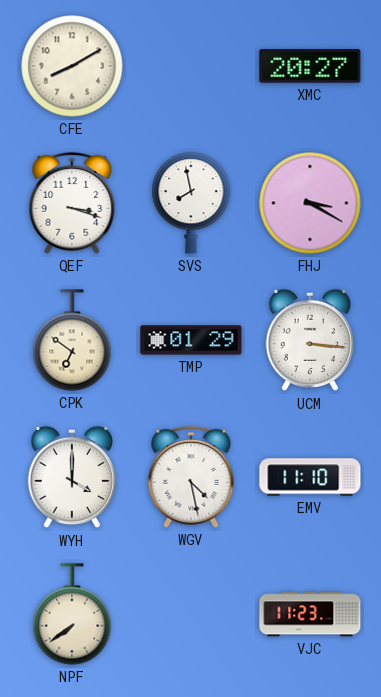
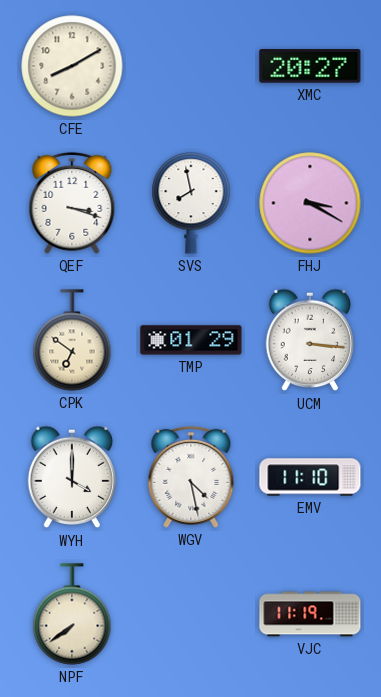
VJC: 11:23 -> 11:19 (310, 614)
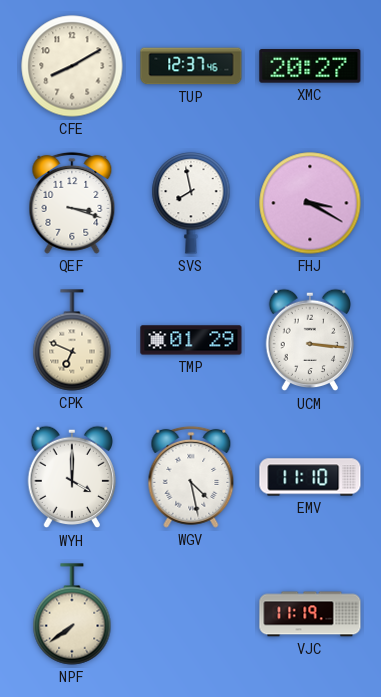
TUP: none -> 12:37 (191, 66)
CPK: 6:51 -> 6:49 (72, 340)
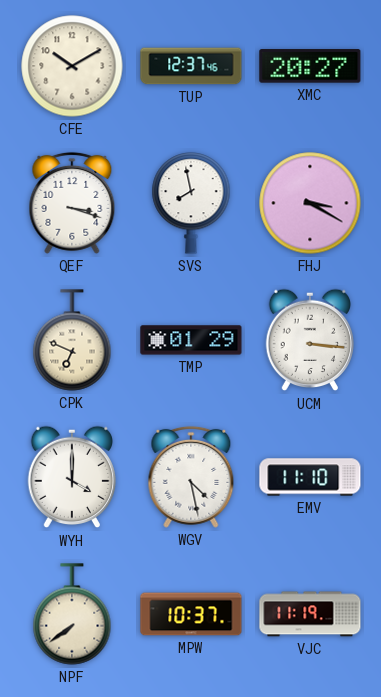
CFE: 8:10 -> 10:10 (72, 66)
MPW: none -> 10:37 (191, 614)
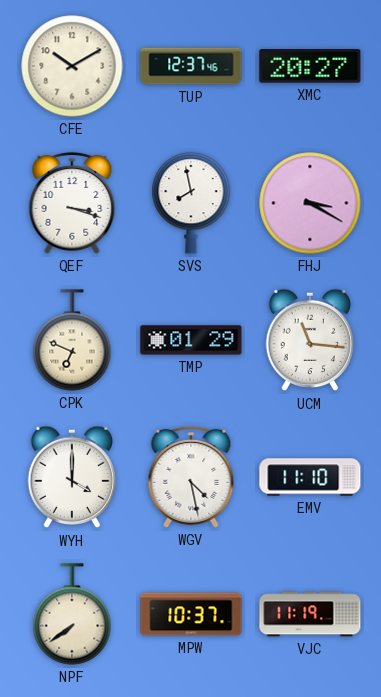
UCM: 3:16 -> 11:16 (310, 340)
